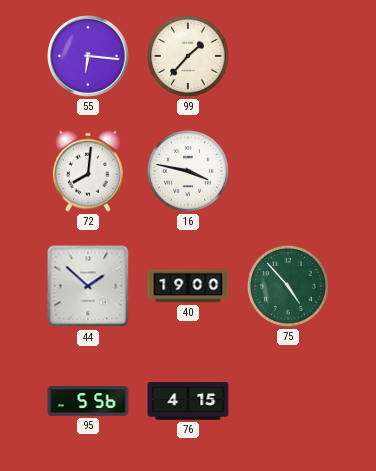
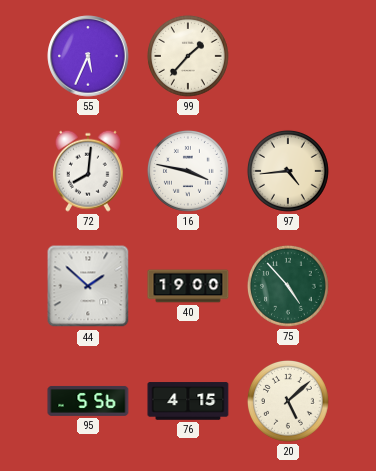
55: 6:16 -> 5:34 (88, 56)
97: none -> 4:44 (288, 171)
20: none -> 5:08 (288, 401)
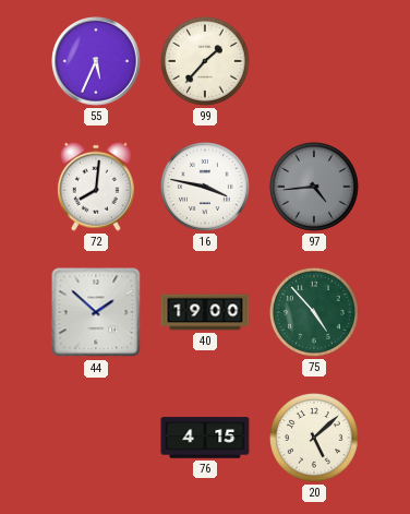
97 dial: cream -> grey (314, 187)
95: 5:56 -> none (88, 401)
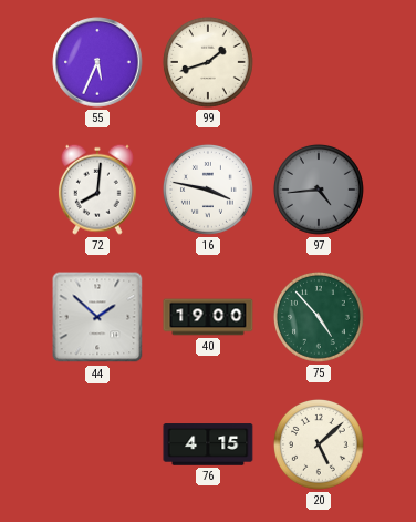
99: 1:37 -> 1:42 (208, 62)
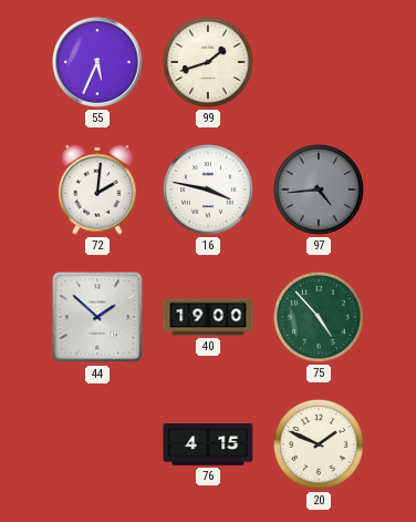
72: 8:01 -> 2:01 (97, 190)
20: 5:08 -> 1:49 (319, 444)
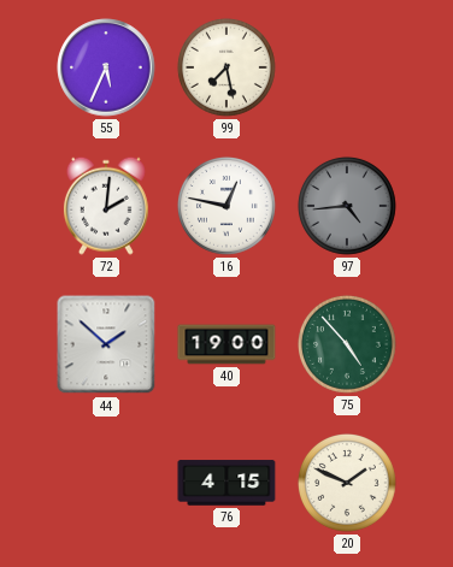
99: 1:42 -> 7:28 (226, 67)
16: 3:47 -> 12:47 (226, 206)
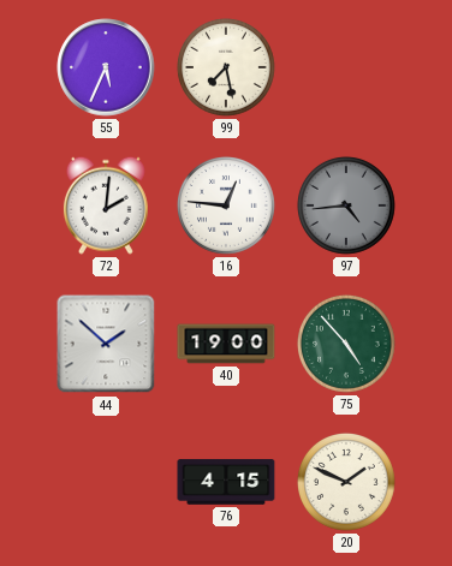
16: 12:47 -> 12:46 (226, 205)
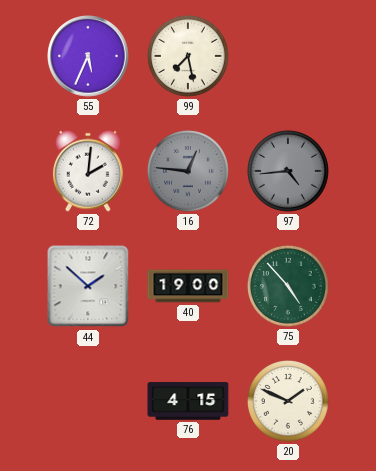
16 dial: white -> grey (188, 171)
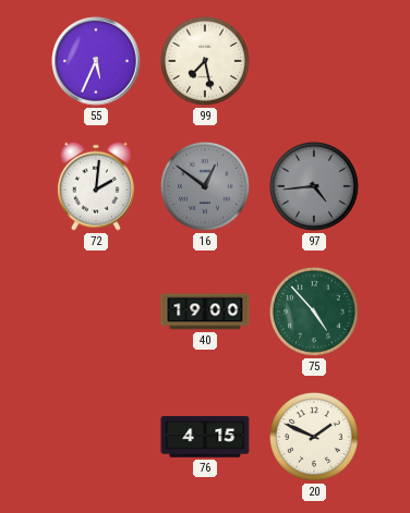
16: 12:46 -> 12:51 (205, 186)
44: 1:52 -> none (88, 286)
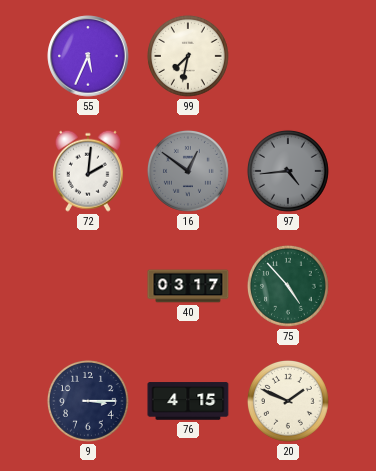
99: 7:28 -> 7:32 (188, 56)
40: 19:00 -> 03:17 (188, 286)
9: none -> 3:15 (88, 401)
